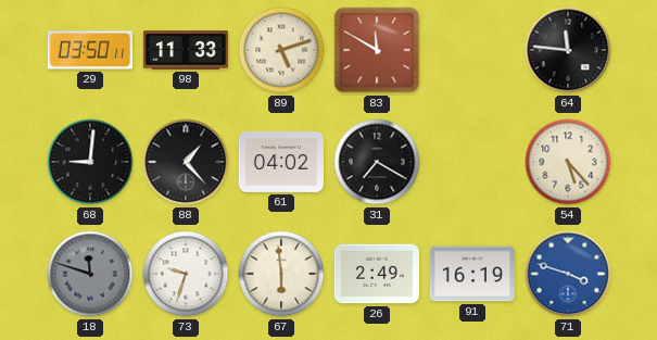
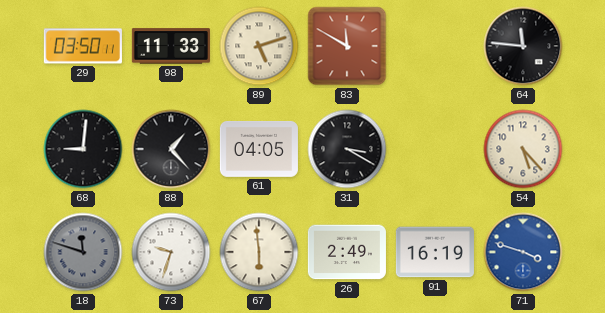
61: 04:02 -> 04:05 (259, 149)
31: 7:20 -> 3:20 (347, 149)
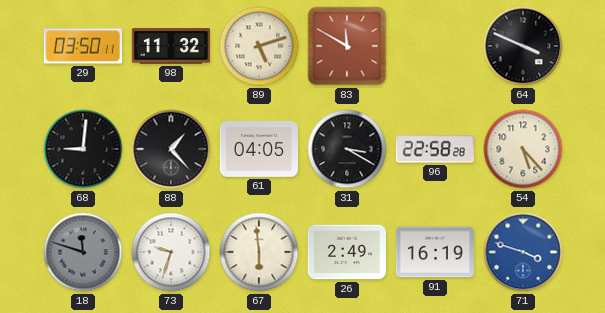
98: 11:33 -> 11:32 (171, 46)
64: 11:46 -> 3:49 (523, 46)
96: none -> 22:58 (435, 149)
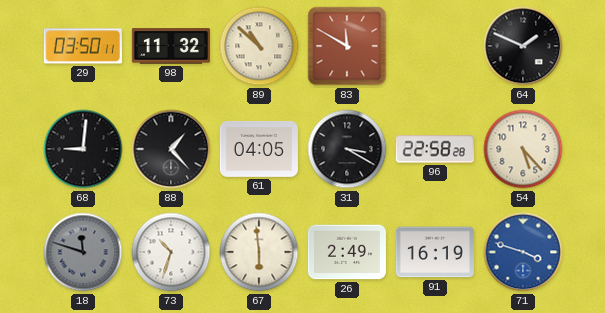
89: 5:12 -> 10:52 (259, 46)
64: 3:49 -> 1:49 (523, 46)
73: 9:33 -> 10:33 (171, 252)
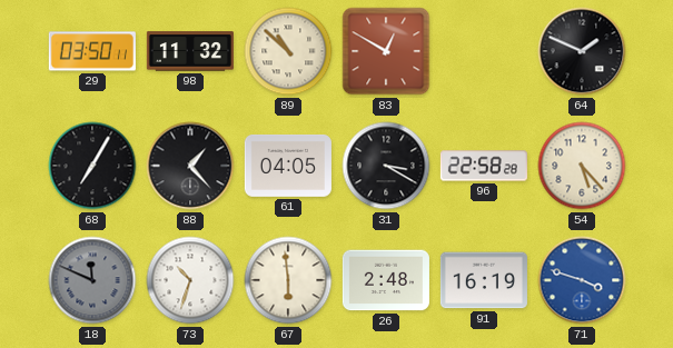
83: 11:50 -> 12:50 (386, 51)
68: 9:01 -> 7:05 (92, 166)
18: 11:48 -> 11:49 (92, 280)
26: 2:49 -> 2:48 (386, 280)
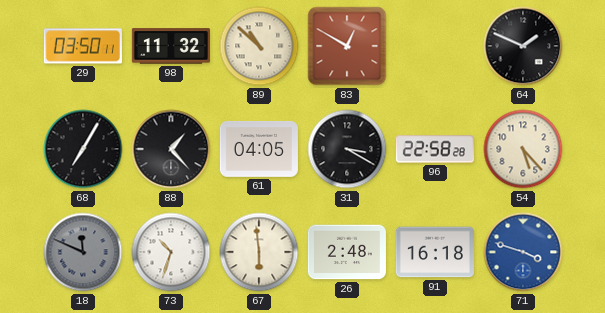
91: 16:19 -> 16:18 (435, 252)
